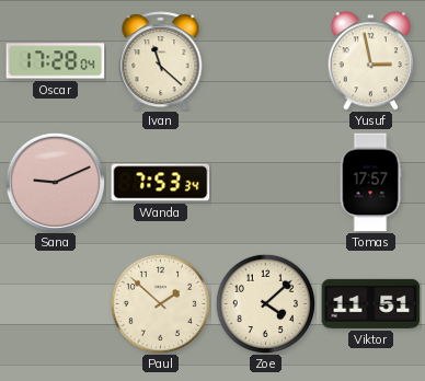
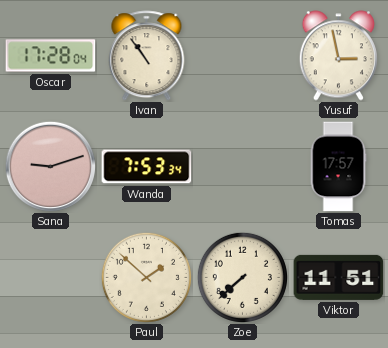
Ivan: 11:22 -> 10:54 (147, 56)
Sana: 9:11 -> 9:12 (50, 166)
Zoe: 4:08 -> 7:38 (242, 277)
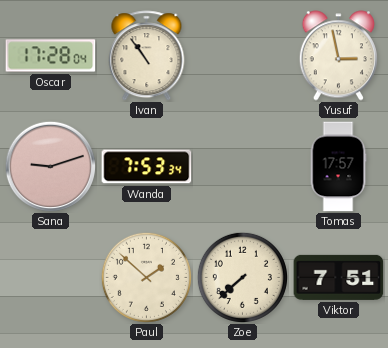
Viktor: 11:51 -> 7:51 (339, 277)
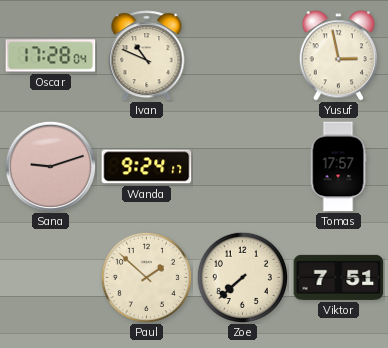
Ivan: 10:54 -> 10:49 (147, 56)
Wanda: 7:53 -> 9:24 (147, 167)
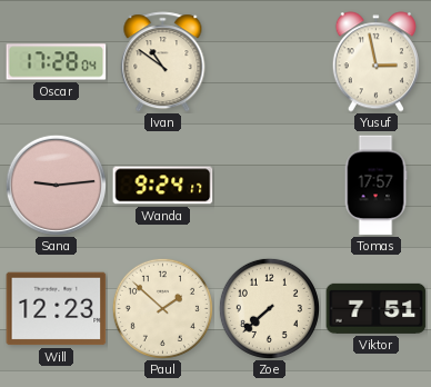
Ivan: 10:49 -> 10:51 (163, 62)
Sana: 9:12 -> 9:14 (56, 185)
Will: none -> 12:23 (57, 309)
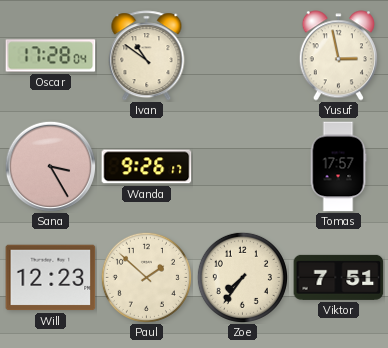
Sana: 9:14 -> 3:25 (50, 166)
Wanda: 9:24 -> 9:26 (147, 167)
Zoe: 7:38 -> 7:36 (242, 277)
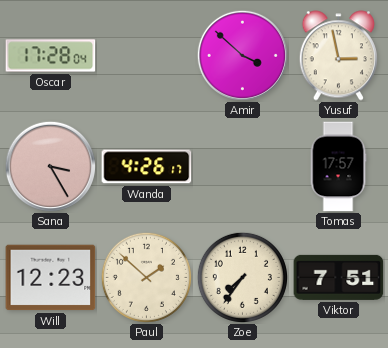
Ivan: 10:51 -> none (147, 56)
Amir: none -> 3:52 (242, 55)
Wanda: 9:26 -> 4:26 (147, 167)
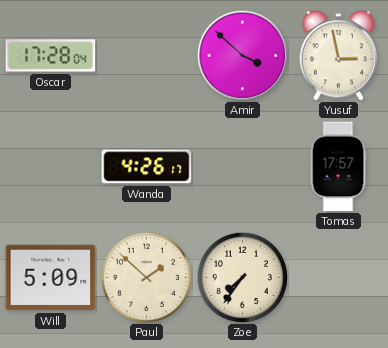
Sana: 3:25 -> none (50, 166)
Will: 12:23 -> 5:09 (51, 278)
Viktor: 7:51 -> none (339, 277)
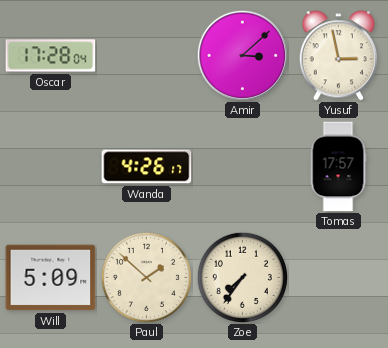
Amir: 3:52 -> 3:08 (242, 55)
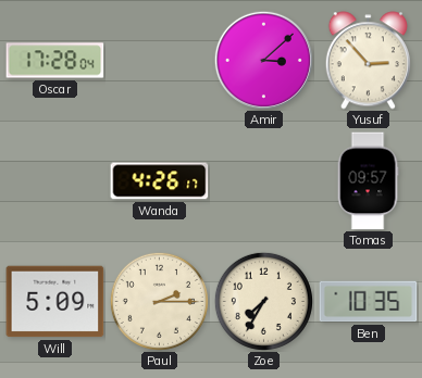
Yusuf: 2:58 -> 2:53 (368, 61)
Tomas: 17:57 -> 09:57 (368, 181)
Paul: 1:52 -> 2:15 (159, 301)
Zoe: 7:36 -> 7:35 (263, 301)
Ben: none -> 10:35 (369, 302)
